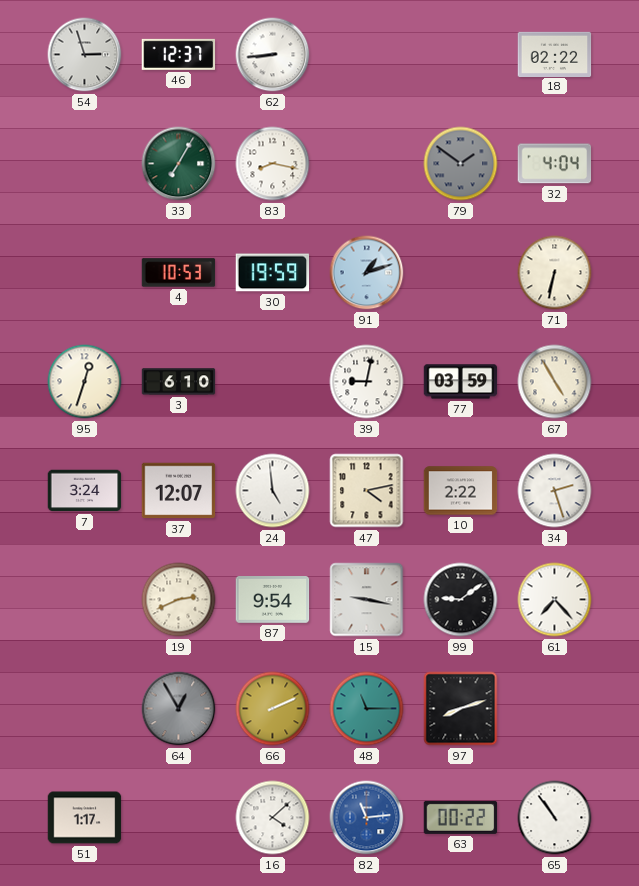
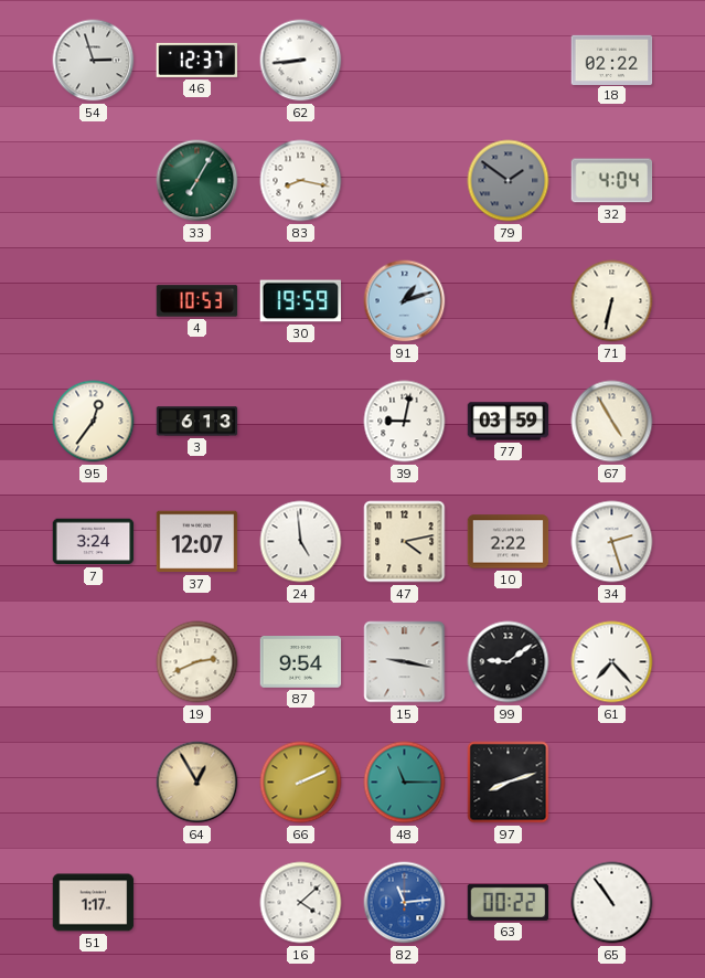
95: 12:33 -> 12:36 (94, 422)
3: 6:10 -> 6:13 (197, 422)
64 dial: grey -> champagne (197, 783)
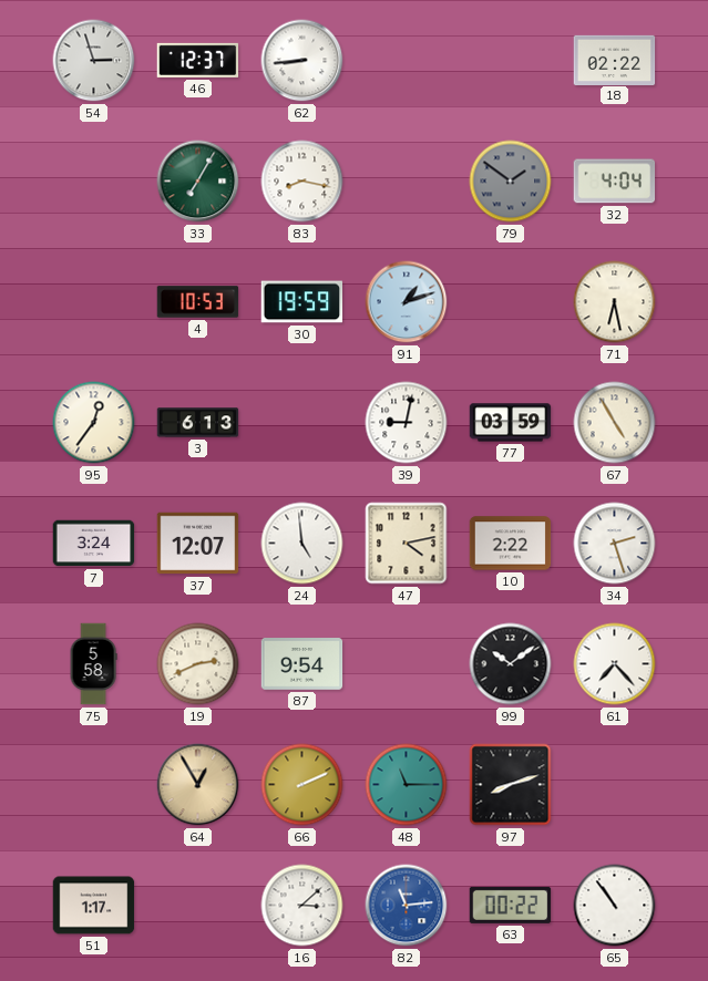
71: 6:32 -> 6:28 (615, 302)
75: none -> 5:58 (93, 664)
15: 9:17 -> none (405, 662)
99: 9:09 -> 10:09 (511, 664)
16: 4:08 -> 3:08 (302, 906)
